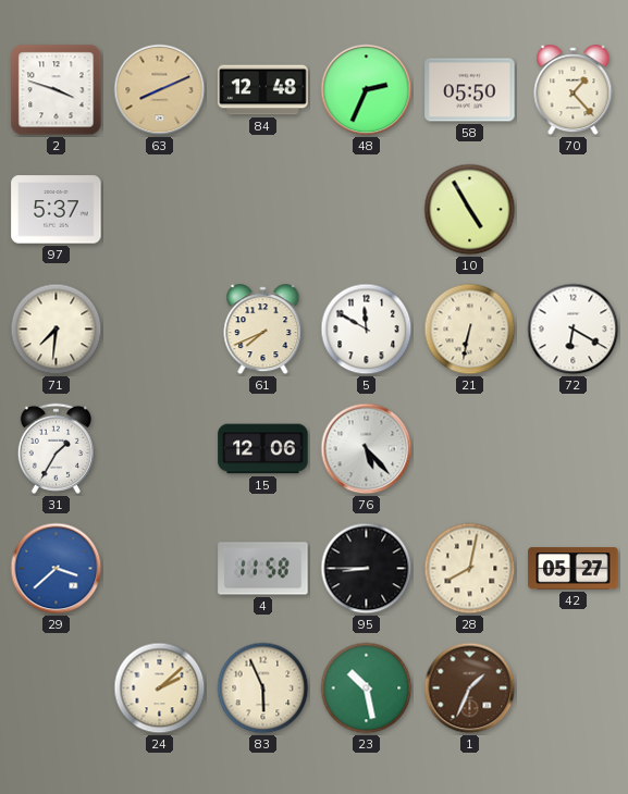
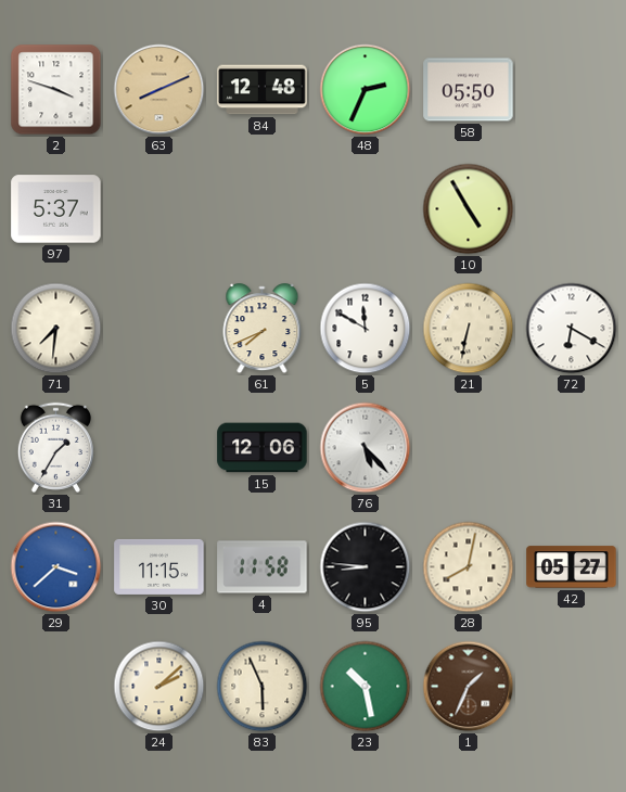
70: 1:23 -> none (574, 90)
30: none -> 11:15 (159, 566)
95: 8:45 -> 8:46 (366, 567)
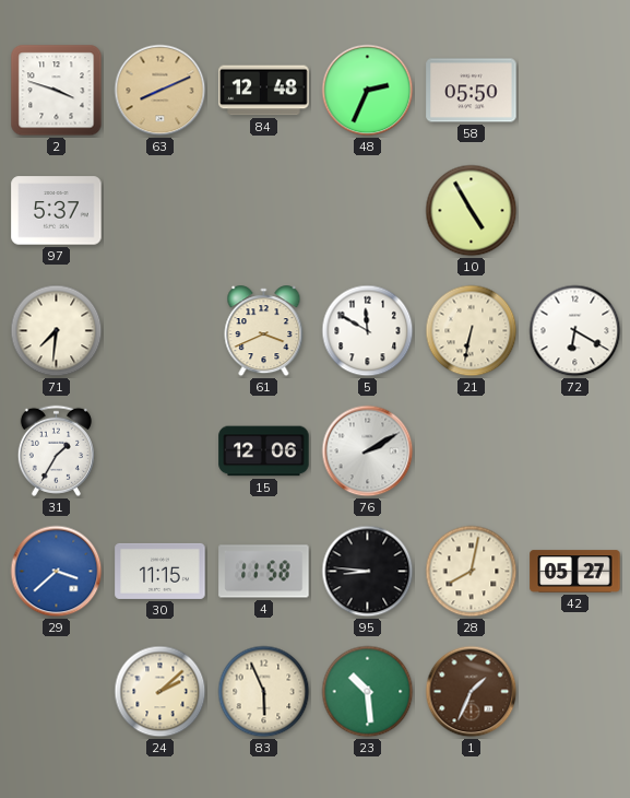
61: 7:41 -> 3:41 (264, 331)
76: 5:23 -> 2:10 (368, 451)
23: 10:28 -> 10:29 (368, 692)
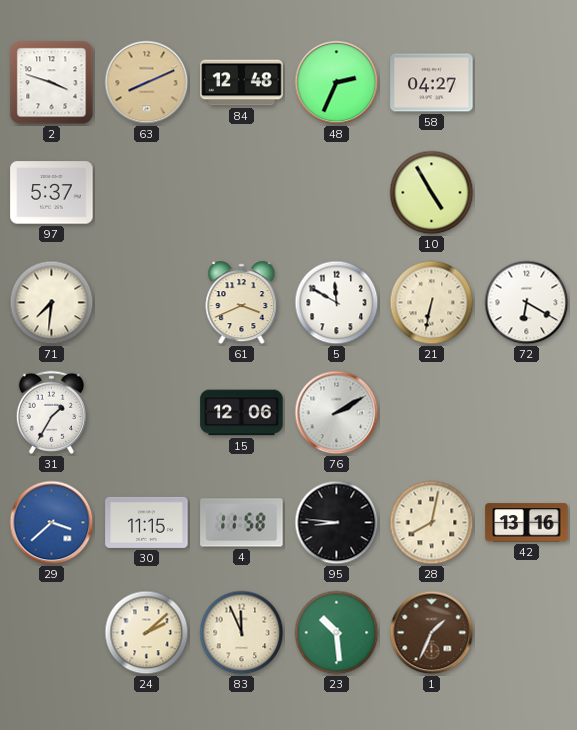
58: 05:50 -> 04:27 (432, 83)
42: 05:27 -> 13:16 (527, 523)
83: 5:56 -> 11:56 (242, 633)
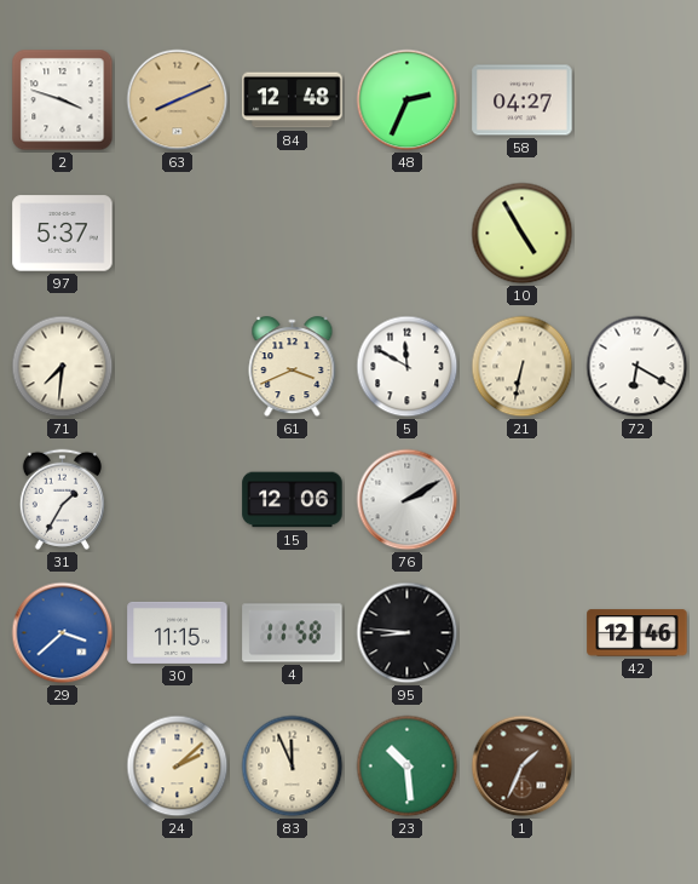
28: 8:02 -> none (432, 523)
42: 13:16 -> 12:46 (638, 633)
